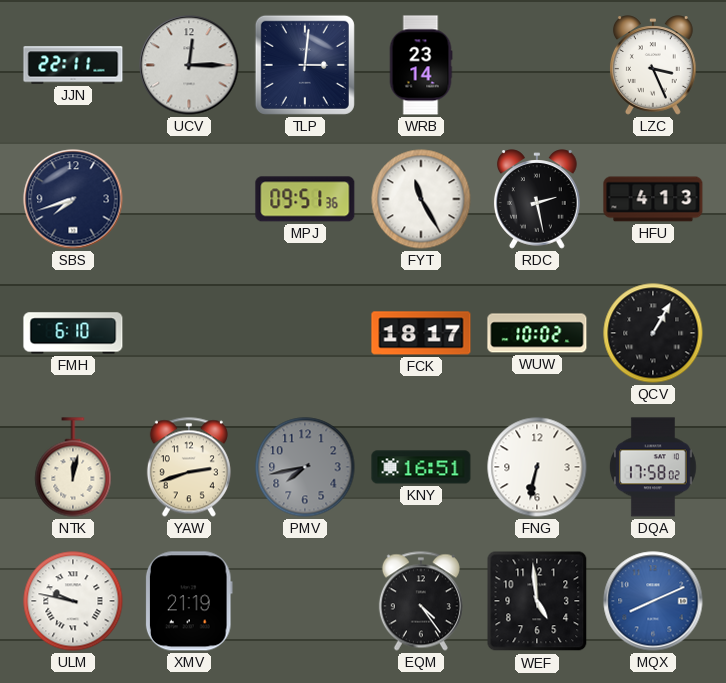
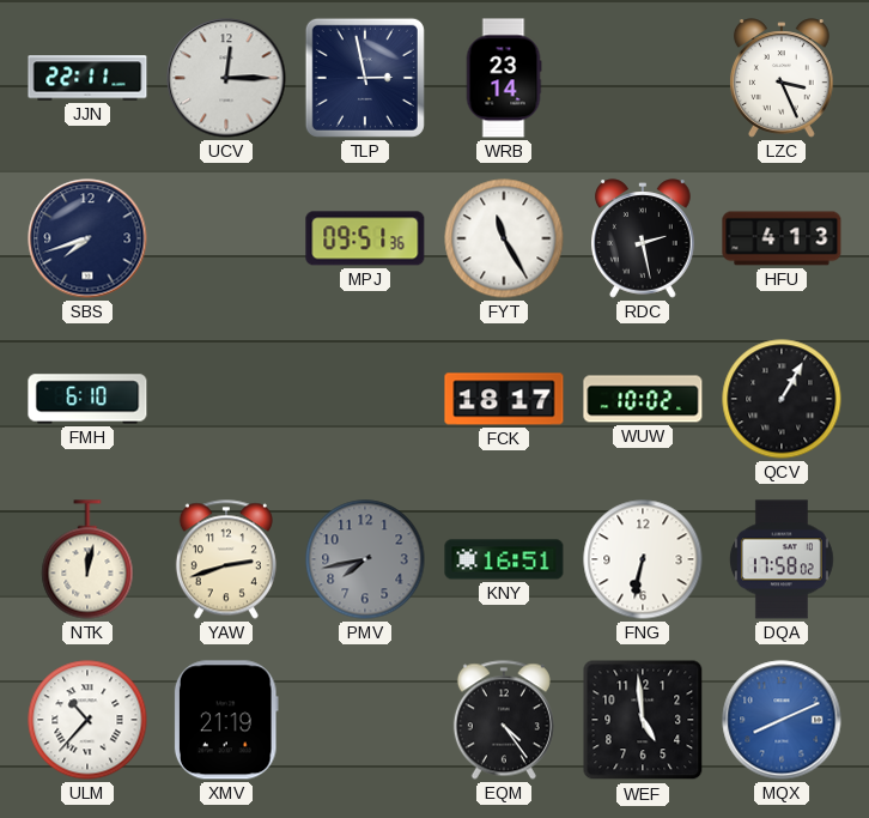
TLP: 3:01 -> 2:58 (365, 78)
ULM: 9:47 -> 10:37 (87, 720)
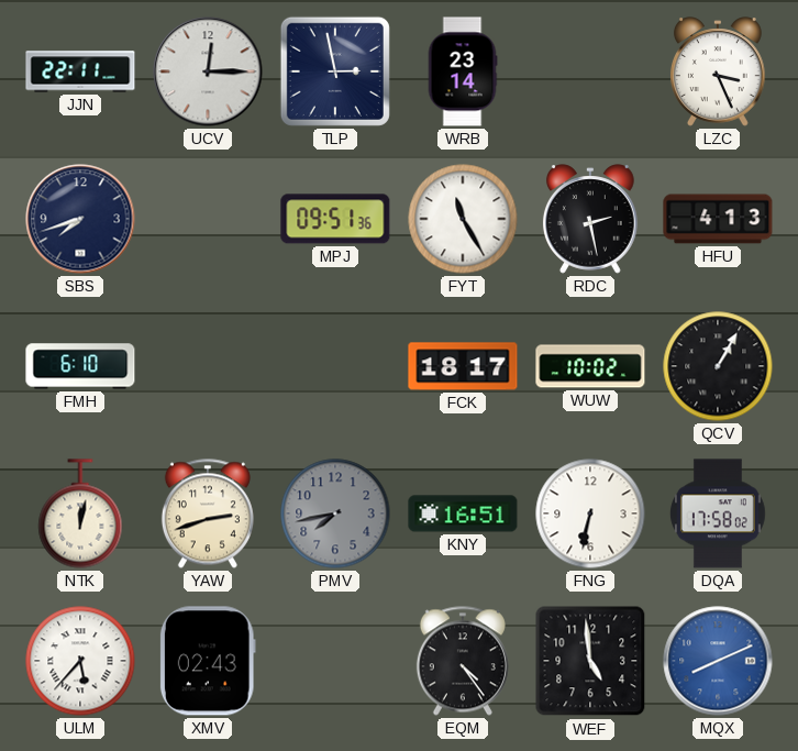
ULM: 10:37 -> 5:37 (80, 661)
XMV: 21:19 -> 02:43 (208, 661)
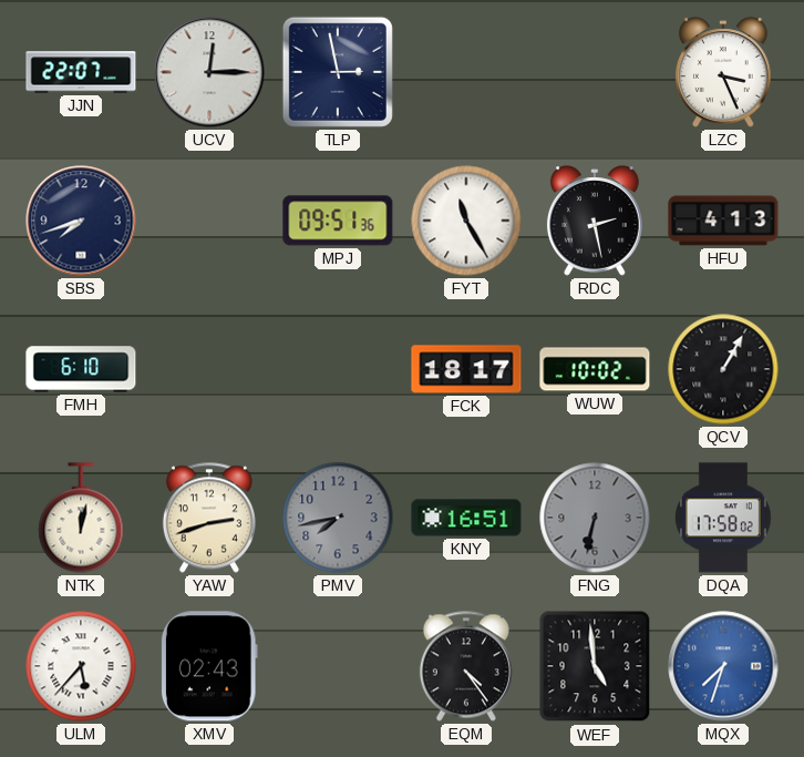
JJN: 22:11 -> 22:07 (81, 72)
WRB: 23:14 -> none (463, 71)
FNG dial: white -> grey (595, 518)
MQX: 8:11 -> 7:33 (723, 666)
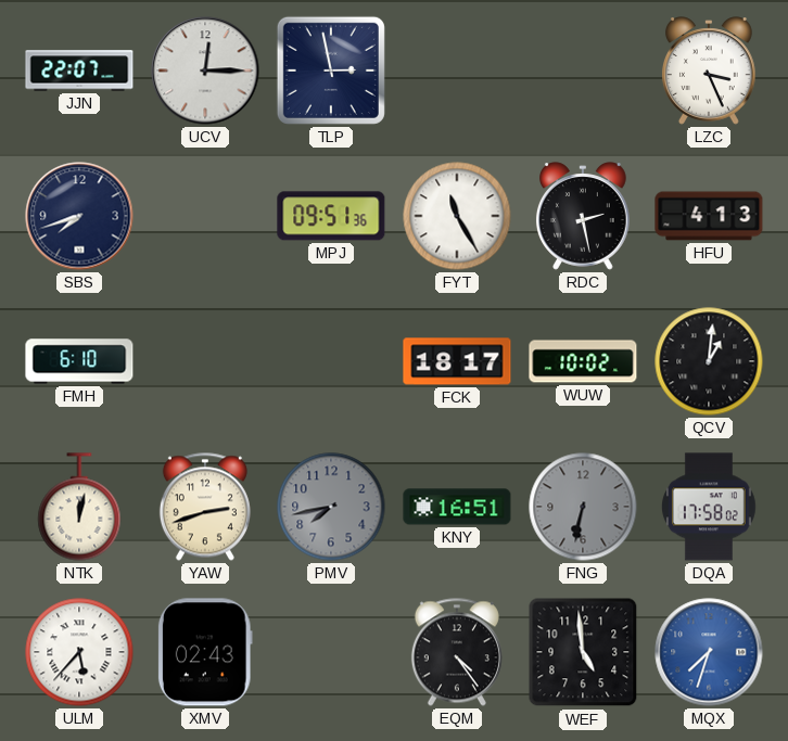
QCV: 1:05 -> 1:01 (709, 361)
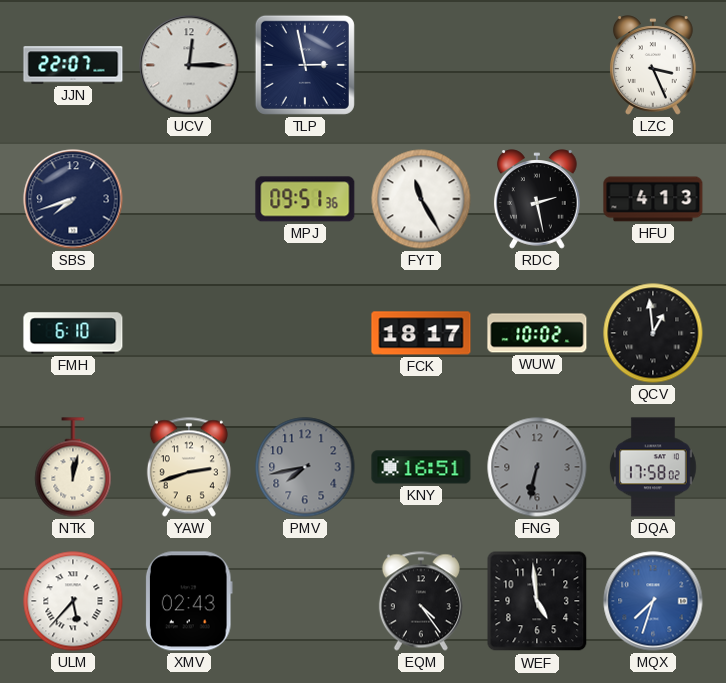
QCV: 1:01 -> 12:59 (653, 333)
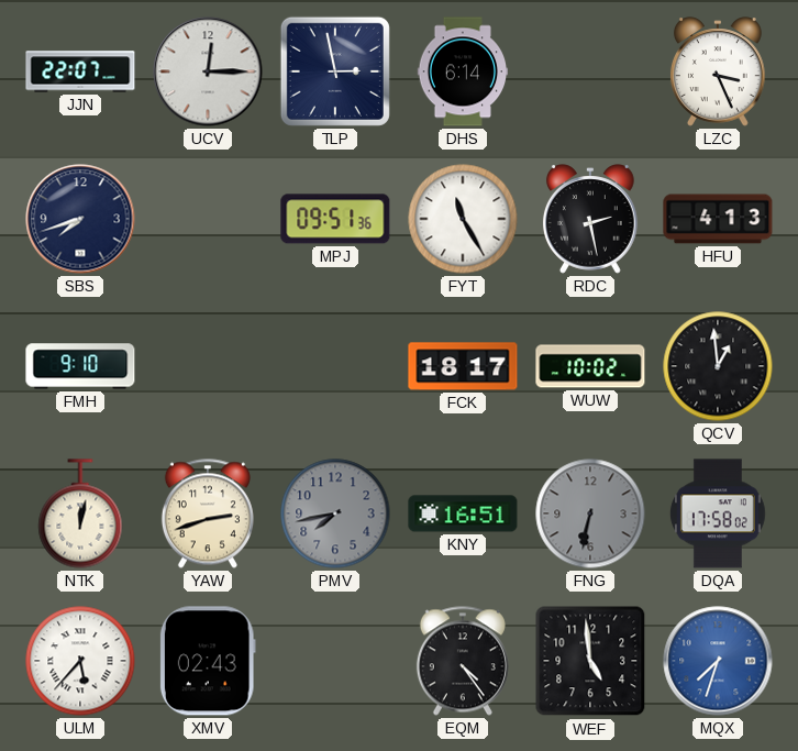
DHS: none -> 6:14 (463, 71)
FMH: 6:10 -> 9:10 (80, 366)
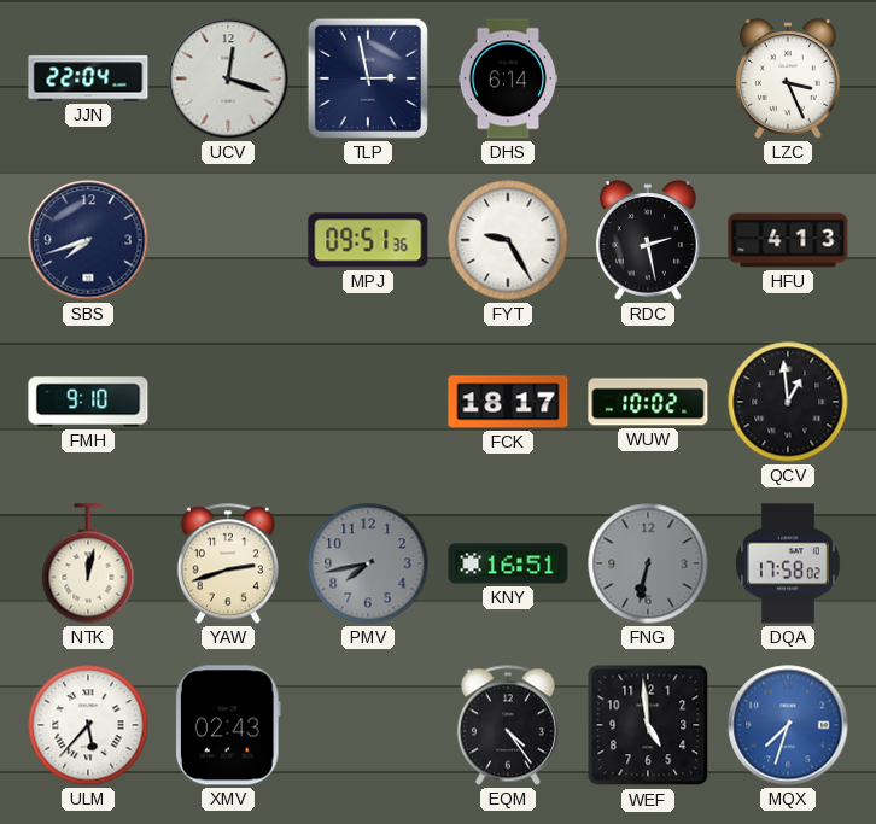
JJN: 22:07 -> 22:04 (88, 78)
UCV: 12:15 -> 12:18 (228, 78)
FYT: 11:25 -> 9:25 (508, 240)
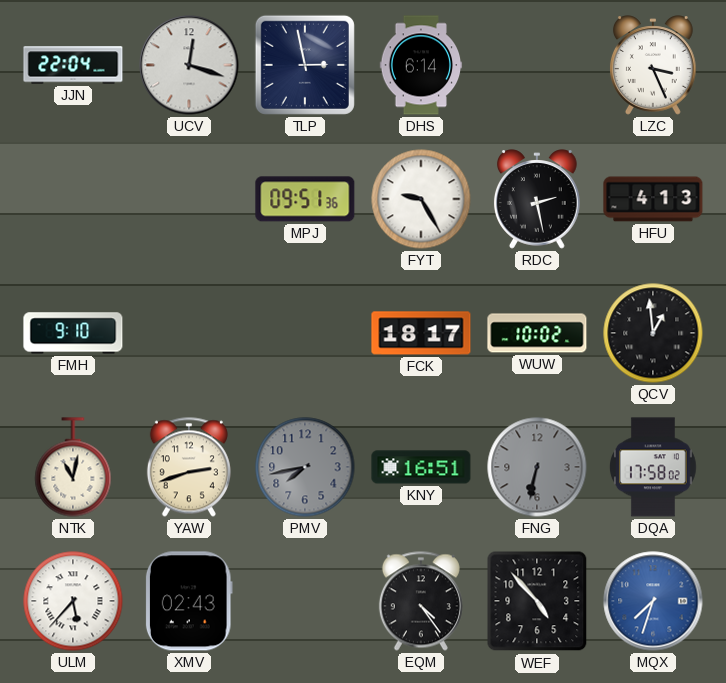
SBS: 7:42 -> none (88, 240)
NTK: 12:02 -> 11:02 (73, 467)
WEF: 4:59 -> 4:53 (537, 601)
